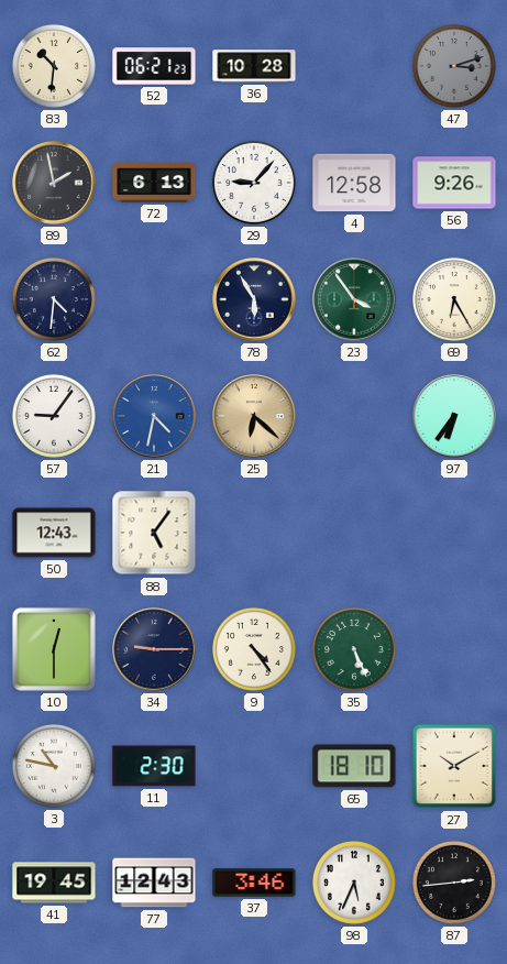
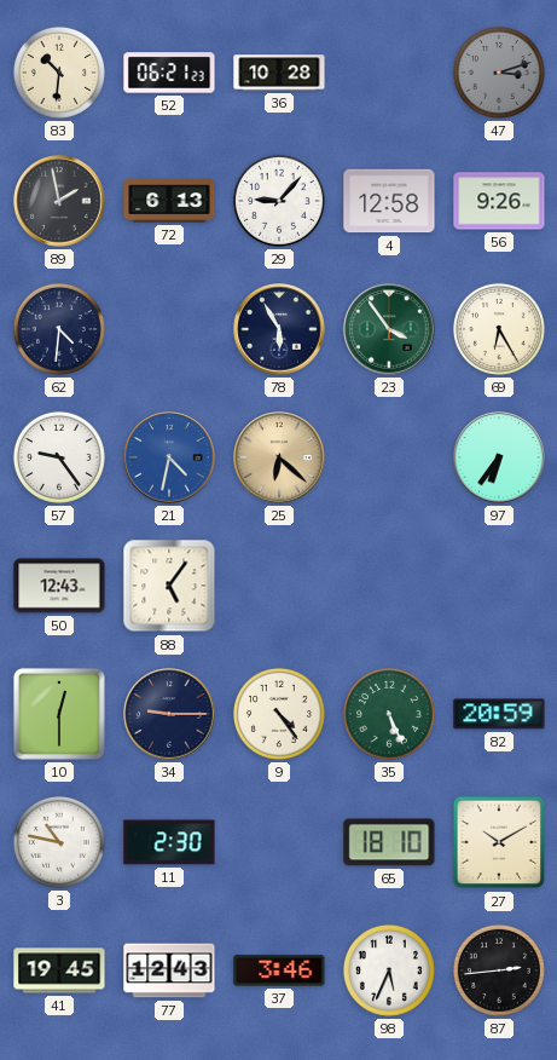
57: 9:06 -> 9:24 (59, 457)
82: none -> 20:59 (499, 714)
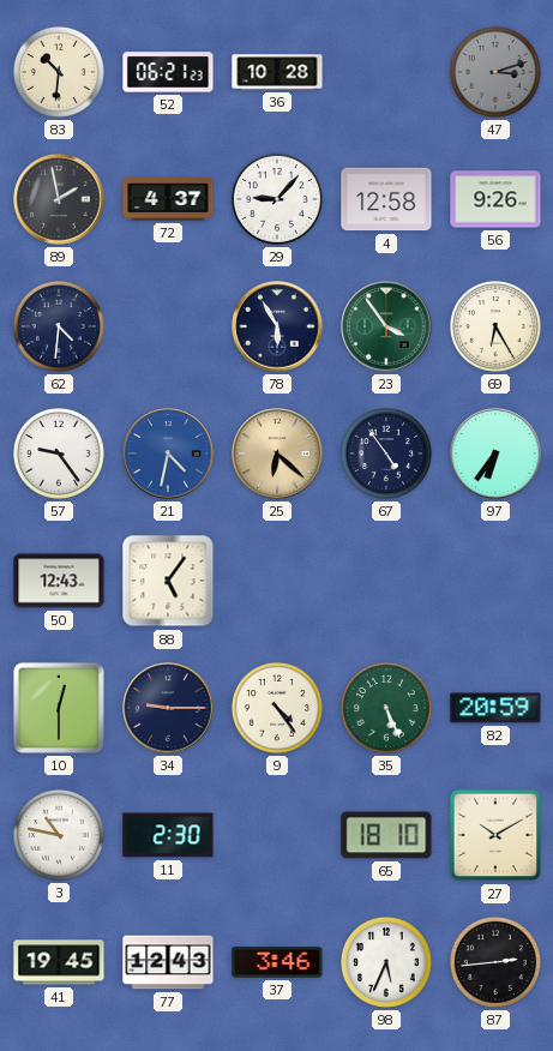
72: 6:13 -> 4:37 (168, 199)
67: none -> 4:54 (386, 454)
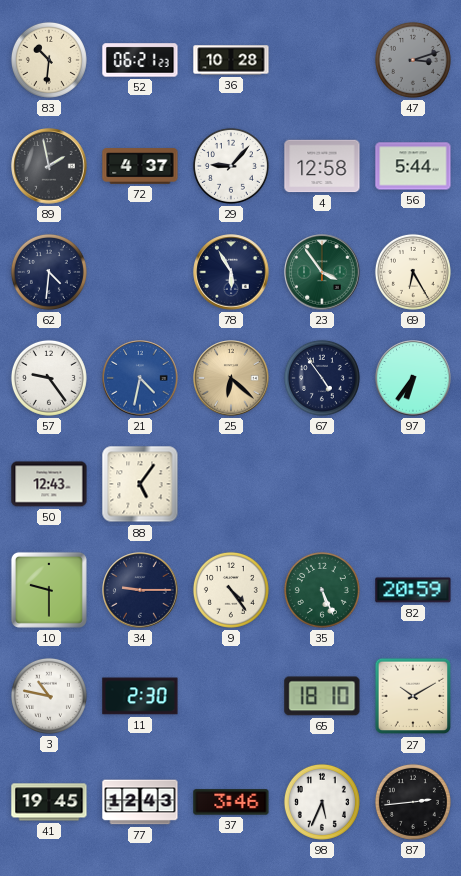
56: 9:26 -> 5:44 (413, 166)
10: 12:30 -> 9:30 (49, 590)
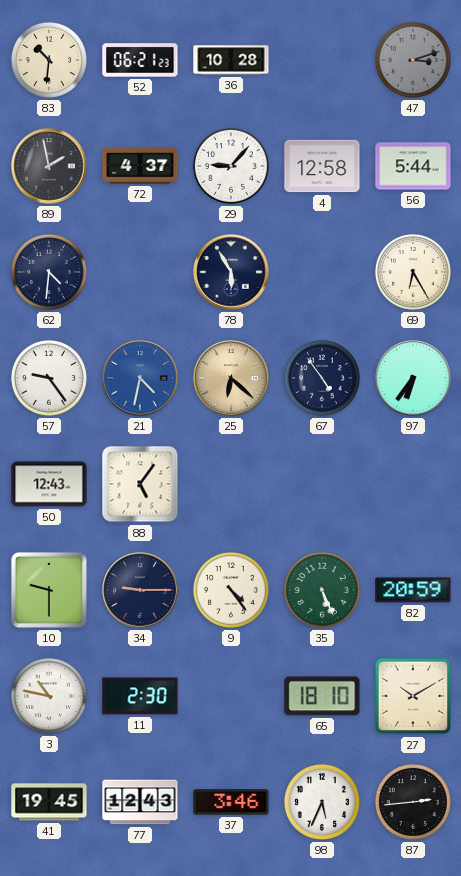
23: 3:54 -> none (322, 272)
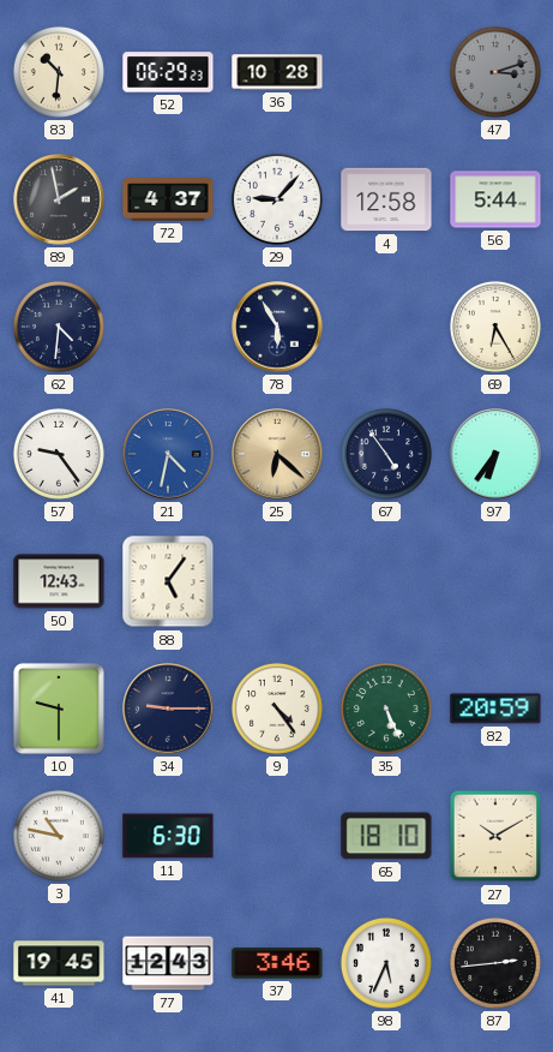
52: 06:21 -> 06:29 (168, 72)
11: 2:30 -> 6:30 (168, 836)
